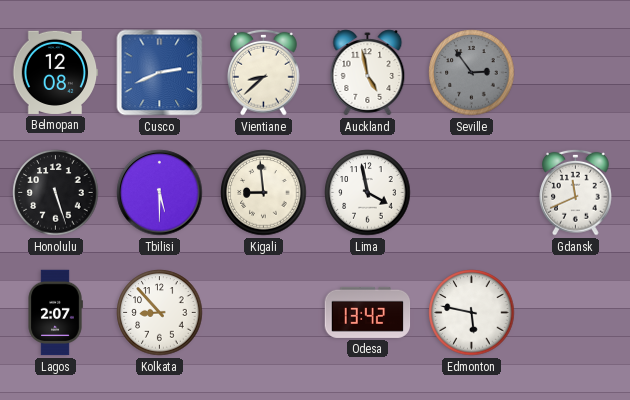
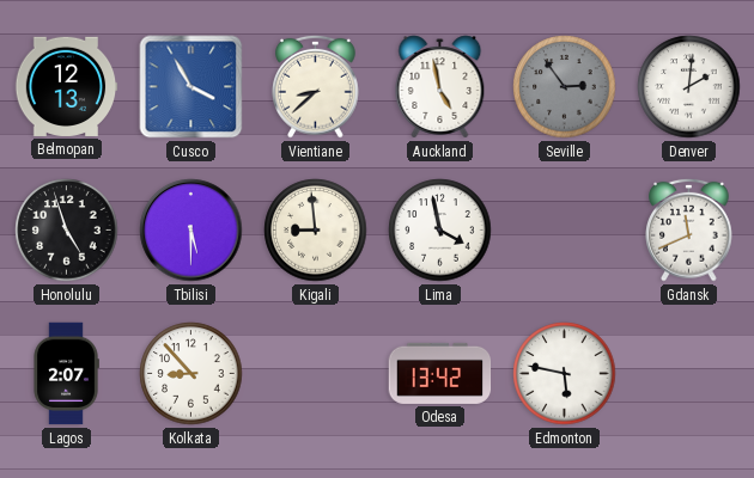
Belmopan: 12:08 -> 12:13 (66, 86)
Cusco: 2:41 -> 3:55 (191, 87)
Denver: none -> 2:01 (689, 87)
Honolulu: 5:27 -> 4:57 (67, 231)
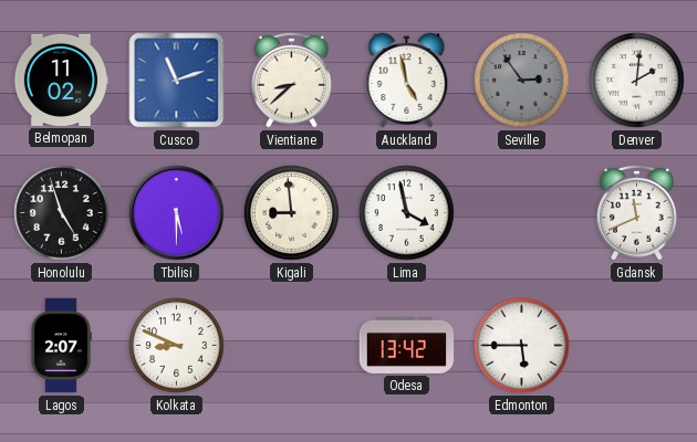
Belmopan: 12:13 -> 11:02 (61, 80)
Cusco: 3:55 -> 11:12 (177, 81)
Kolkata: 8:53 -> 8:49 (177, 346)
Edmonton: 5:47 -> 5:45 (522, 346)
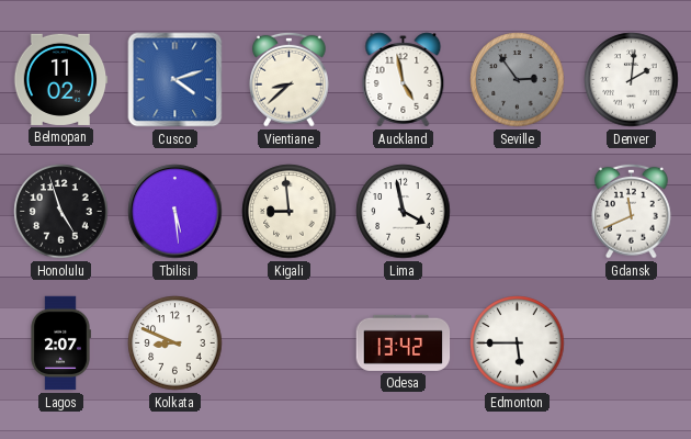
Cusco: 11:12 -> 4:12 (175, 80)
Tbilisi: 5:30 -> 5:29 (175, 212)
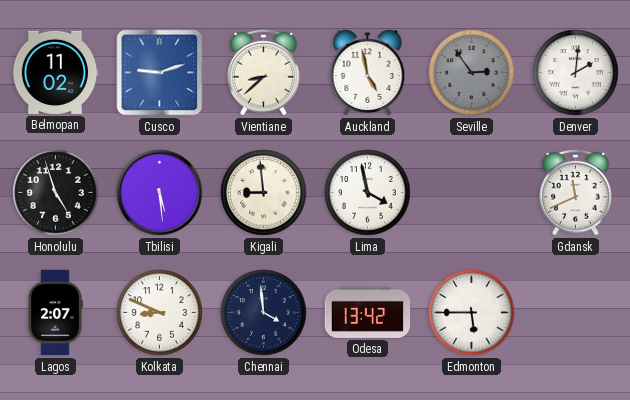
Cusco: 4:12 -> 9:12 (160, 73)
Chennai: none -> 3:59 (264, 313)
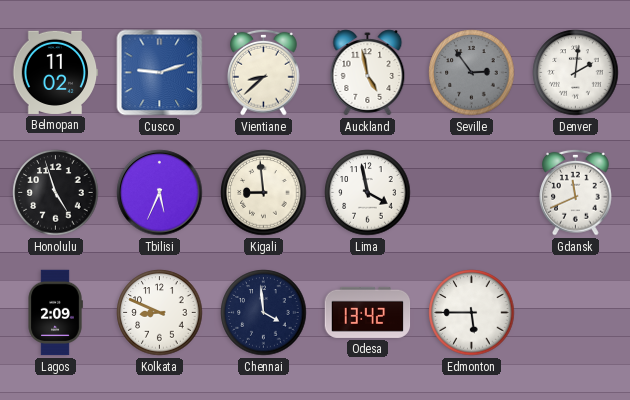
Tbilisi: 5:29 -> 5:34 (160, 193)
Lagos: 2:07 -> 2:09 (55, 313)
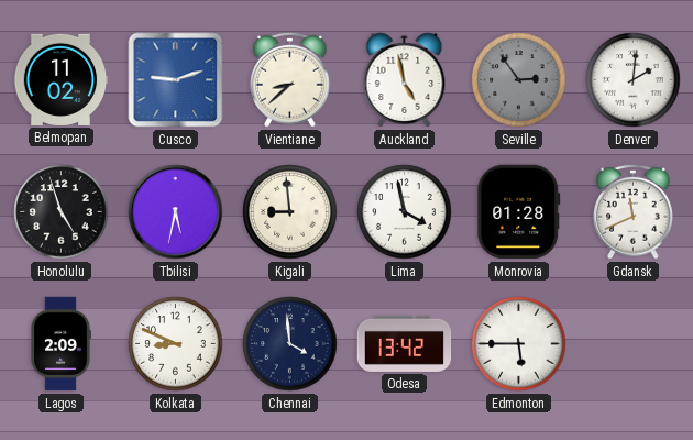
Tbilisi: 5:34 -> 5:32 (176, 212)
Monrovia: none -> 01:28 (519, 212)
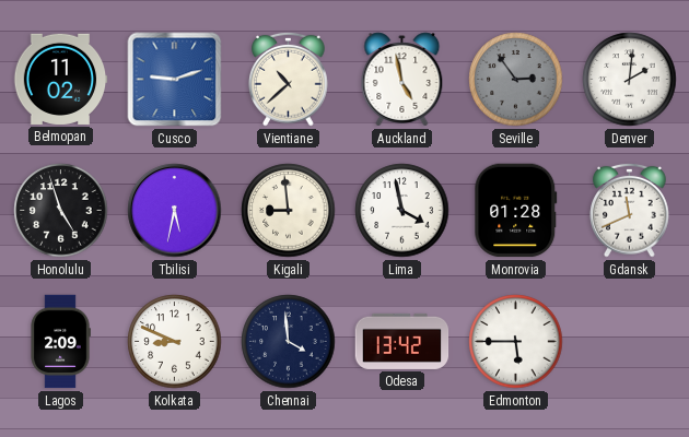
Vientiane: 8:38 -> 10:38 (289, 79)
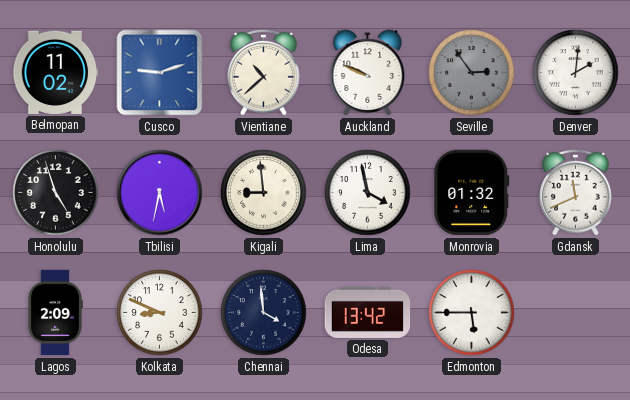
Auckland: 4:58 -> 9:49 (368, 73)
Monrovia: 01:28 -> 01:32 (472, 193)
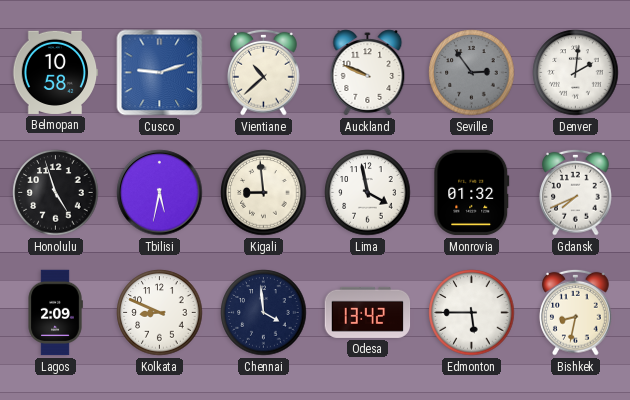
Belmopan: 11:02 -> 10:58 (55, 72)
Gdansk: 11:41 -> 7:41 (576, 192)
Bishkek: none -> 8:32 (576, 312)
